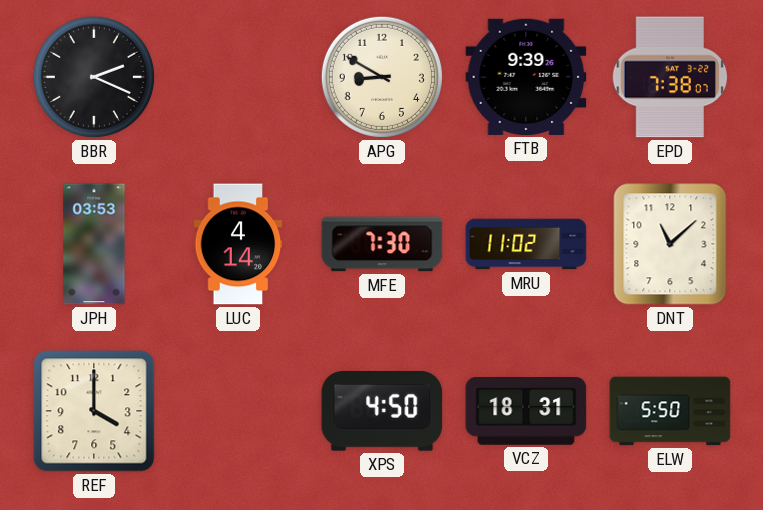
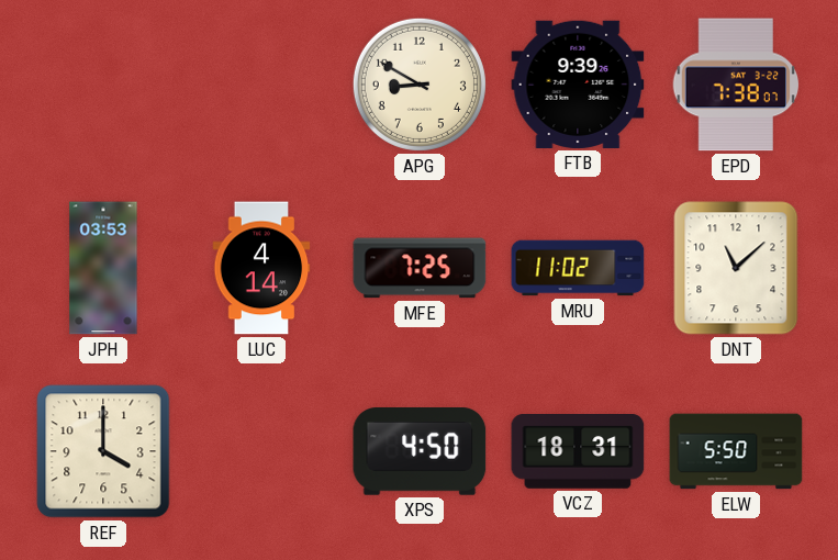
BBR: 2:19 -> none (94, 77)
MFE: 7:30 -> 7:25 (420, 268)
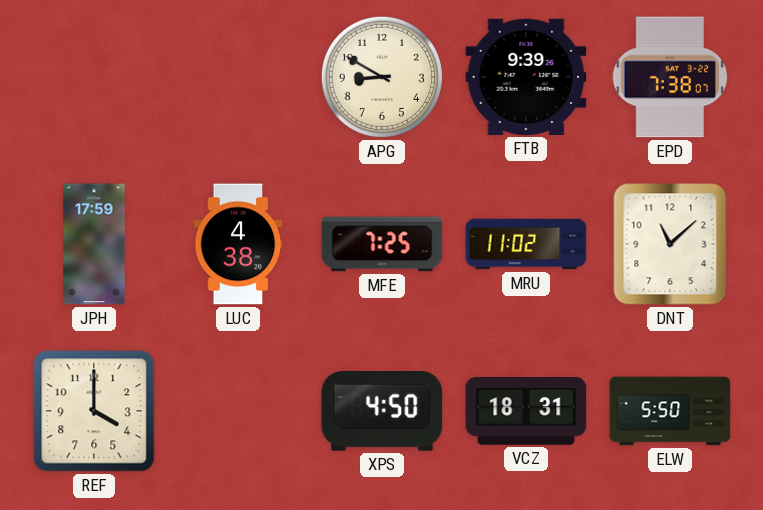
JPH: 03:53 -> 17:59 (94, 244)
LUC: 4:14 -> 4:38 (238, 244)
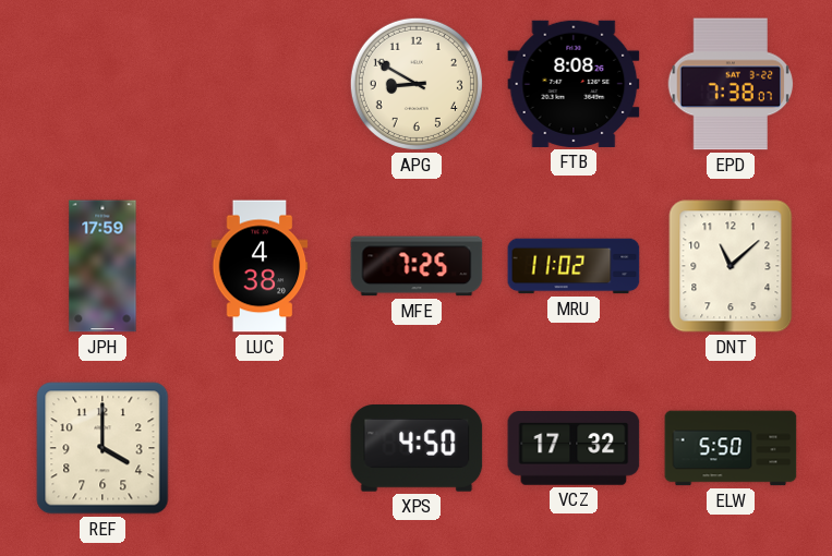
FTB: 9:39 -> 8:08 (574, 84)
VCZ: 18:31 -> 17:32 (574, 449)
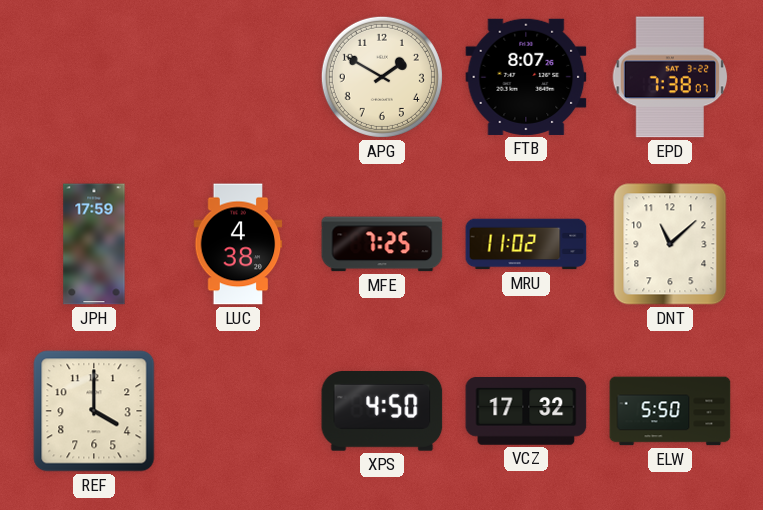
APG: 8:50 -> 1:50 (382, 77)
FTB: 8:08 -> 8:07 (526, 77)
